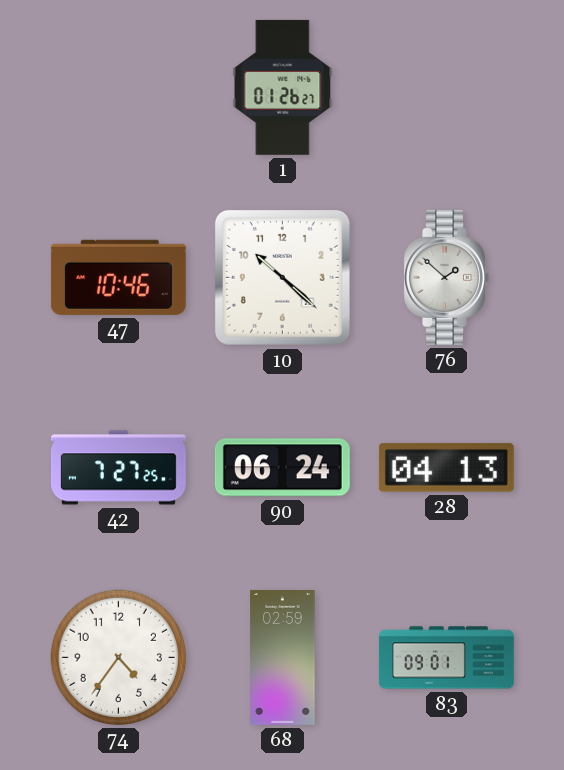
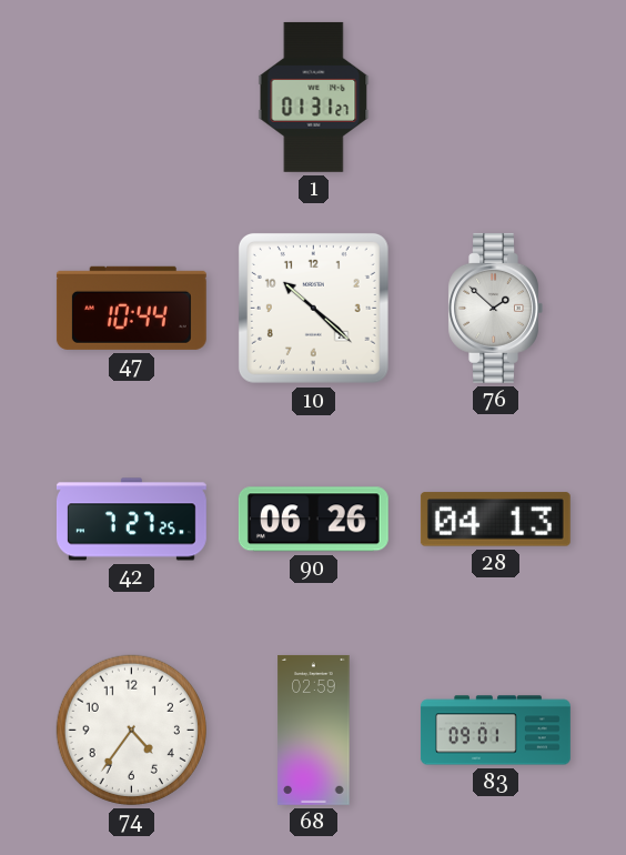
1: 01:26 -> 01:31 (314, 97)
47: 10:46 -> 10:44 (131, 308)
90: 06:24 -> 06:26 (313, 520)
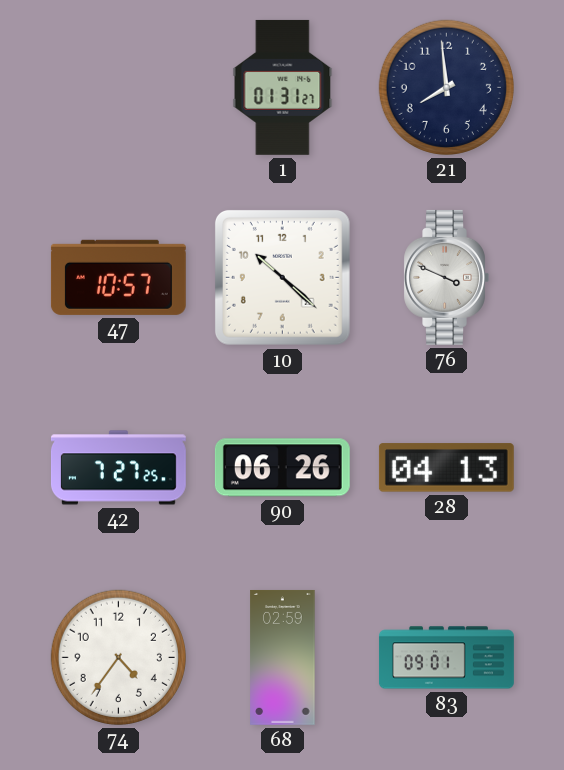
21: none -> 7:59 (446, 87)
47: 10:44 -> 10:57 (118, 277)
76: 1:52 -> 3:49 (446, 277)
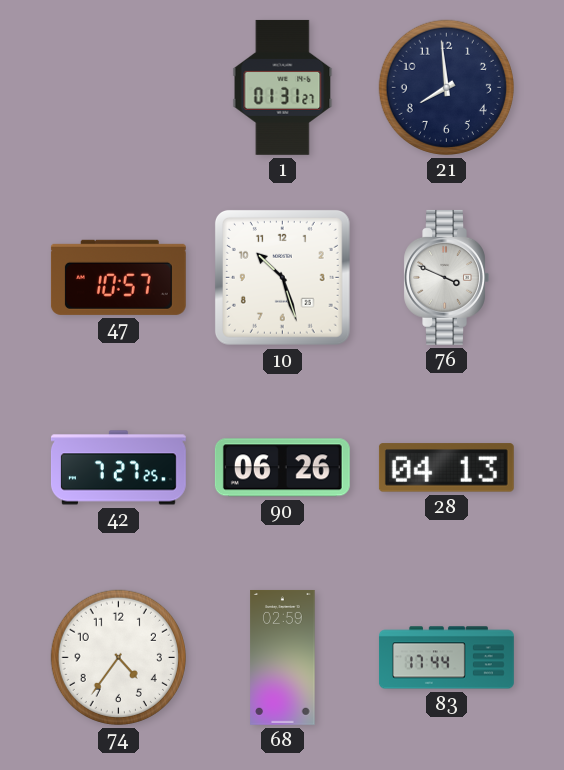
10: 10:22 -> 10:27 (282, 277)
83: 09:01 -> 17:44 (446, 658)
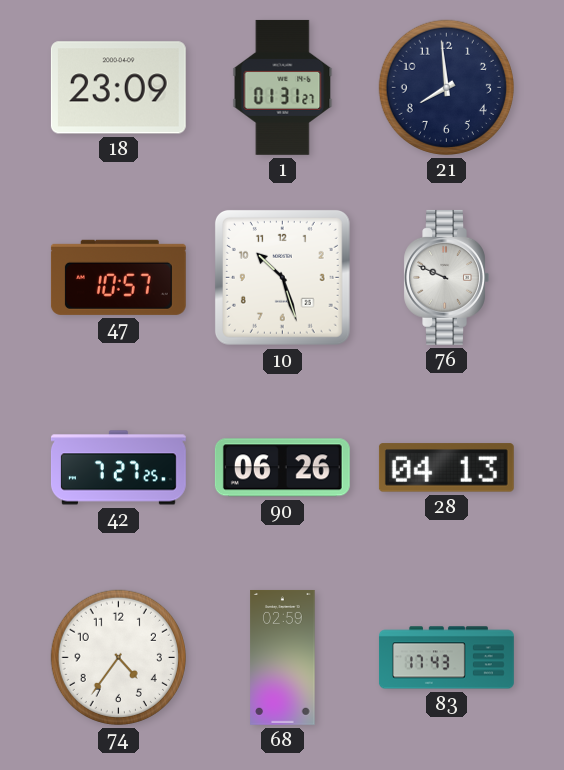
18: none -> 23:09 (118, 88)
76: 3:49 -> 9:49 (446, 277)
83: 17:44 -> 17:43 (446, 658)
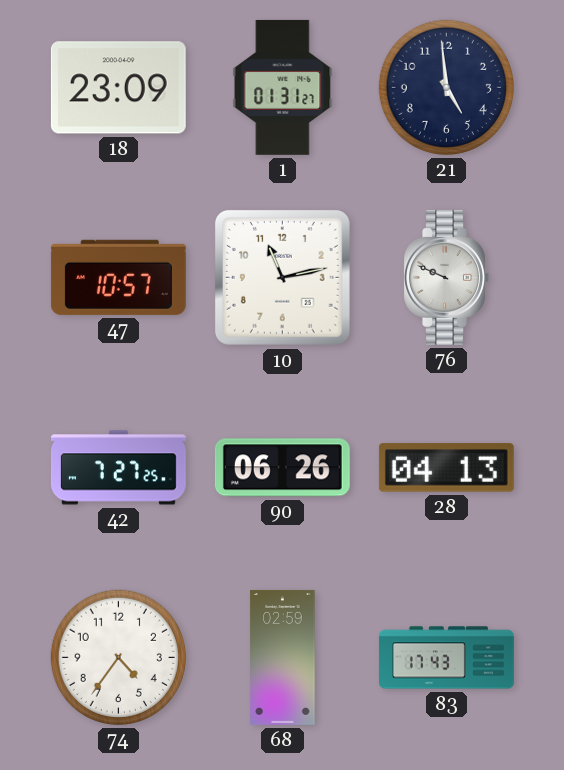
21: 7:59 -> 4:59 (446, 87)
10: 10:27 -> 11:13 (282, 277)
